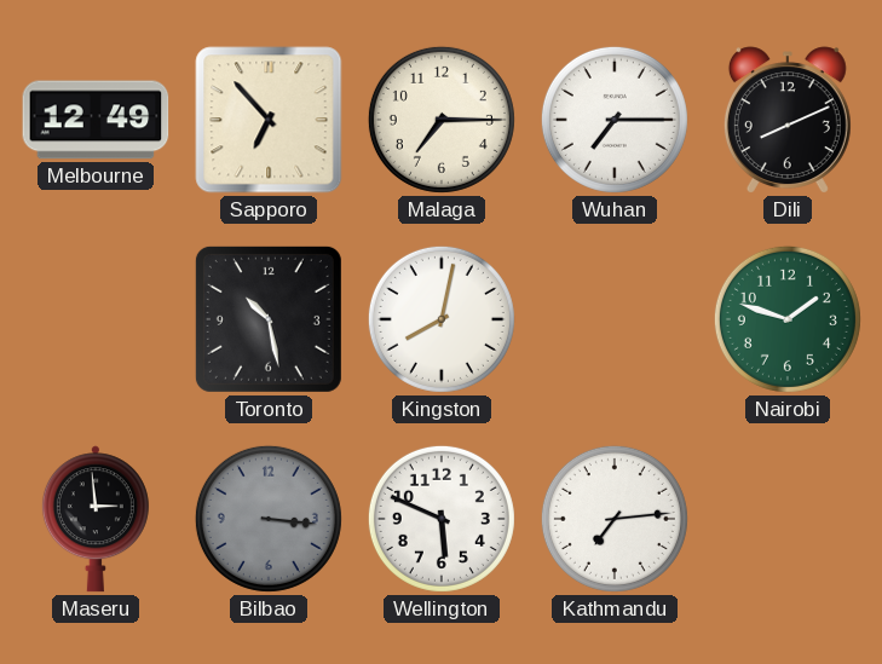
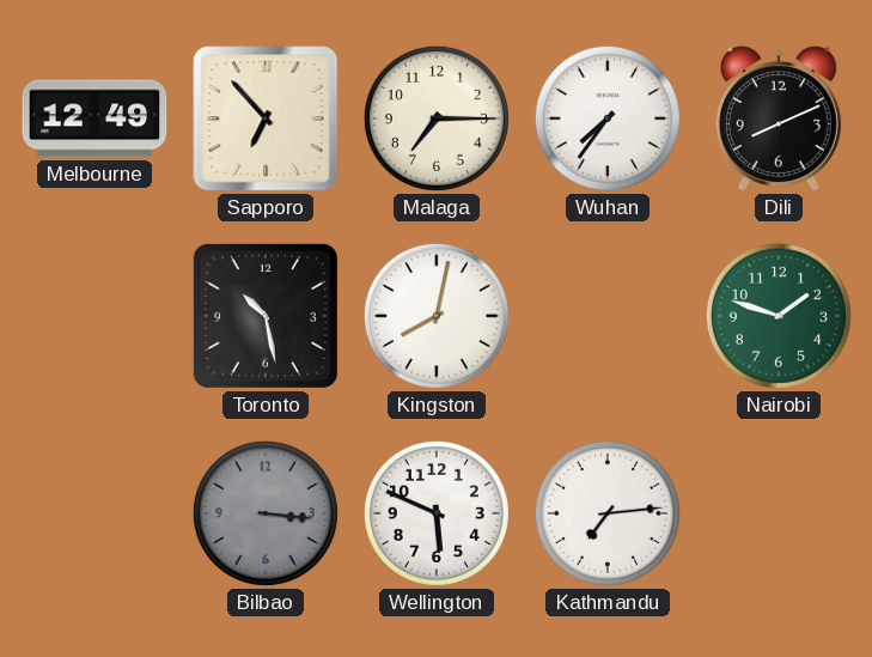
Wuhan: 7:15 -> 7:36 (608, 118)
Maseru: 2:59 -> none (96, 519)
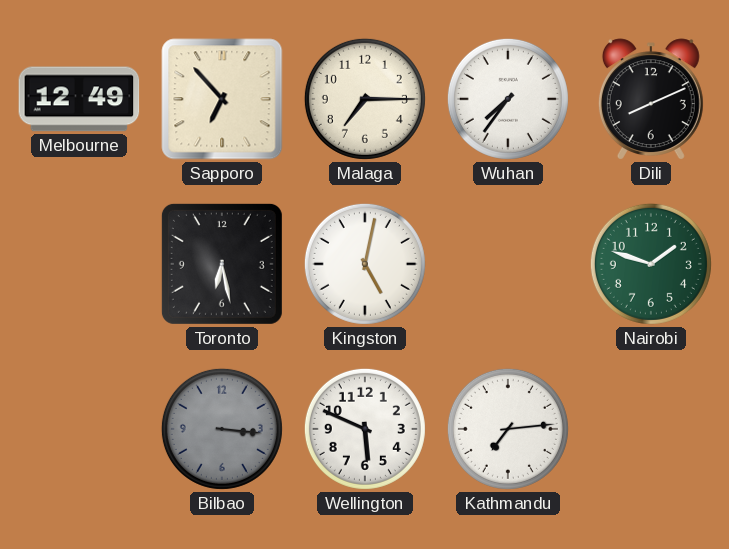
Toronto: 10:28 -> 6:28 (222, 264)
Kingston: 8:02 -> 5:02 (365, 264)
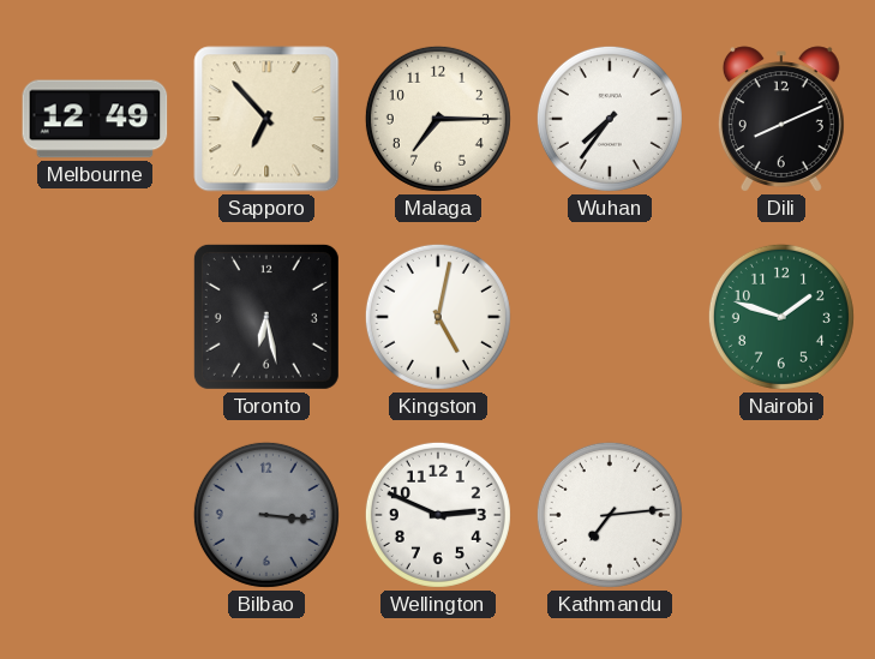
Wellington: 5:49 -> 2:49 (438, 515)
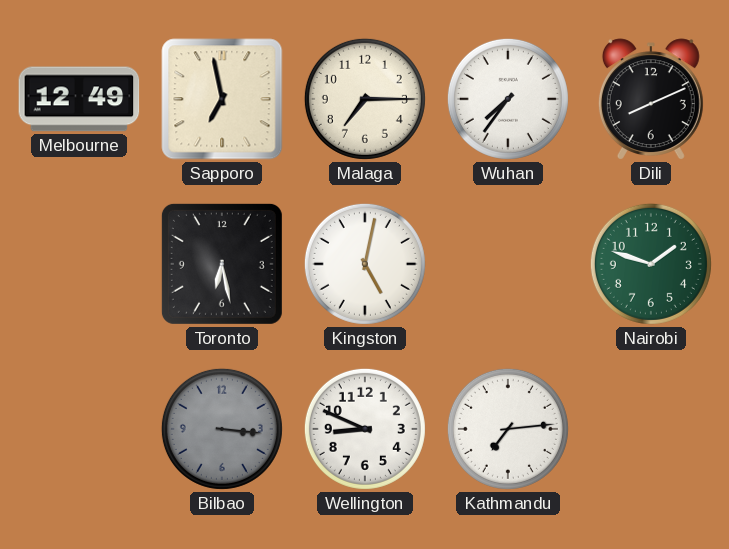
Sapporo: 6:53 -> 6:58 (222, 99)
Wellington: 2:49 -> 8:49 (365, 429)
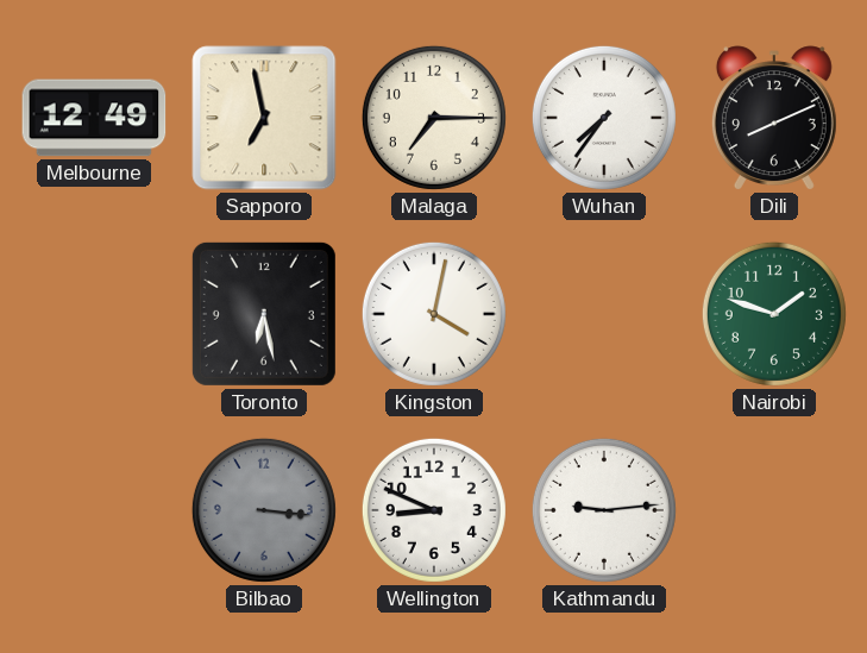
Kingston: 5:02 -> 4:02 (434, 314)
Kathmandu: 7:14 -> 9:14 (604, 510)
